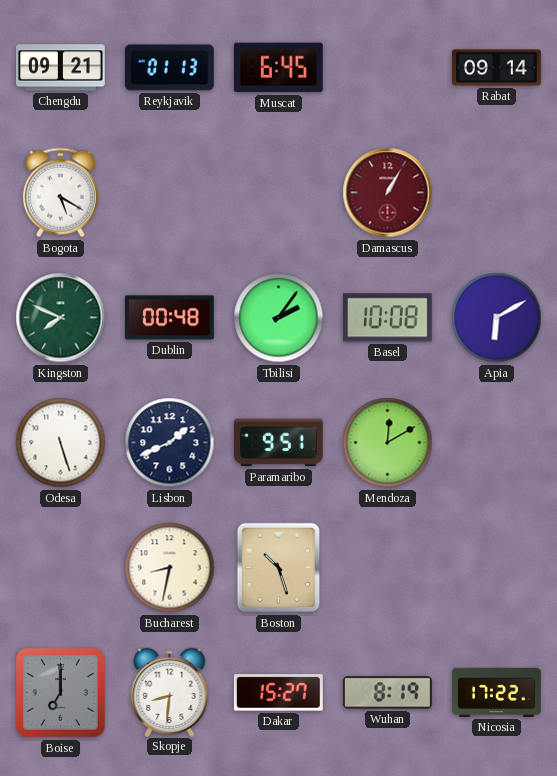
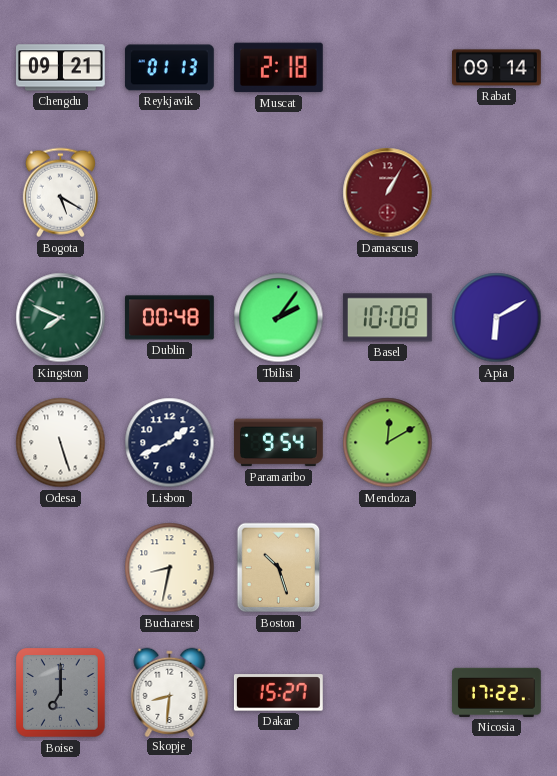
Muscat: 6:45 -> 2:18 (278, 68)
Paramaribo: 9:51 -> 9:54 (278, 443)
Wuhan: 8:19 -> none (387, 693)
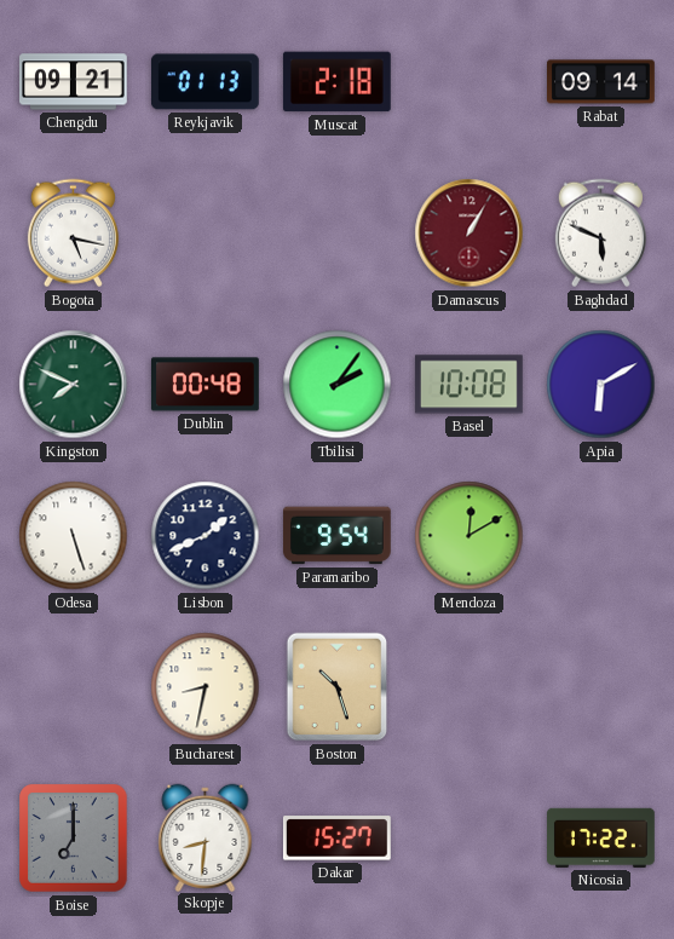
Bogota: 5:20 -> 5:17 (73, 234)
Baghdad: none -> 5:49 (600, 234)
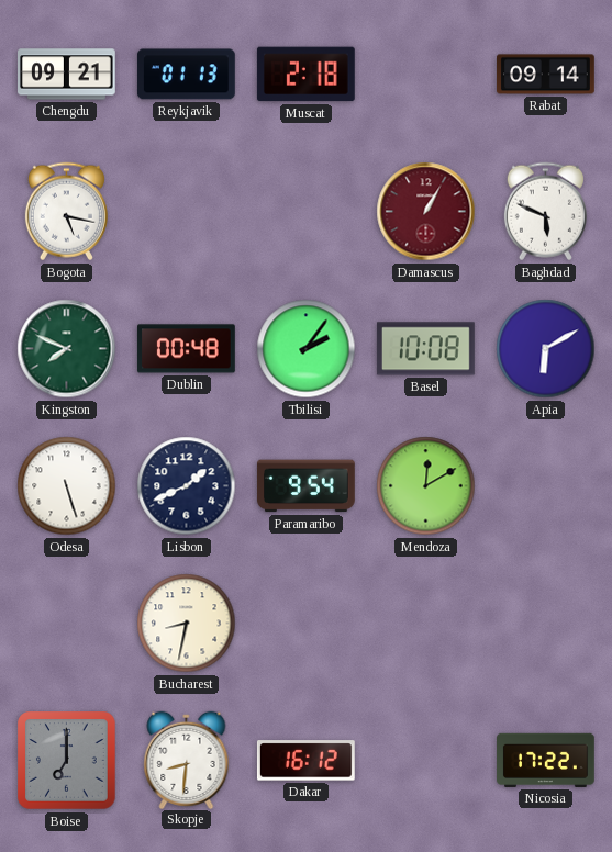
Boston: 10:27 -> none (338, 687)
Dakar: 15:27 -> 16:12 (305, 761)
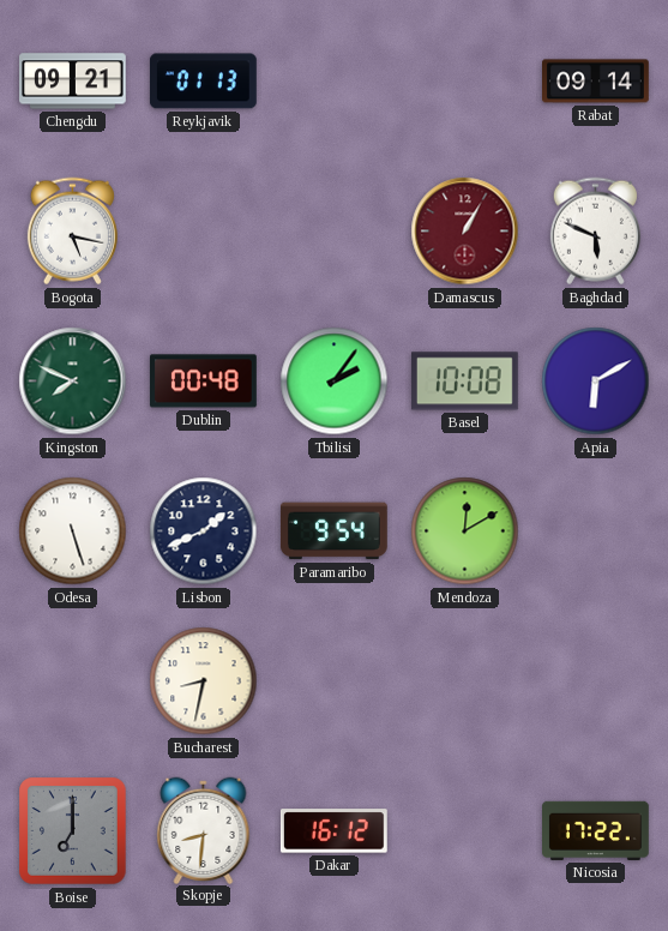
Muscat: 2:18 -> none (305, 75)
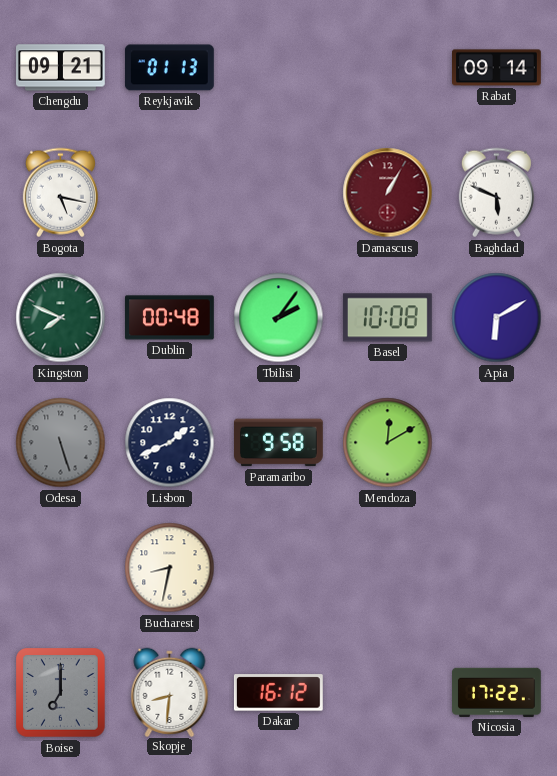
Odesa dial: white -> grey (61, 443)
Paramaribo: 9:54 -> 9:58 (278, 443)
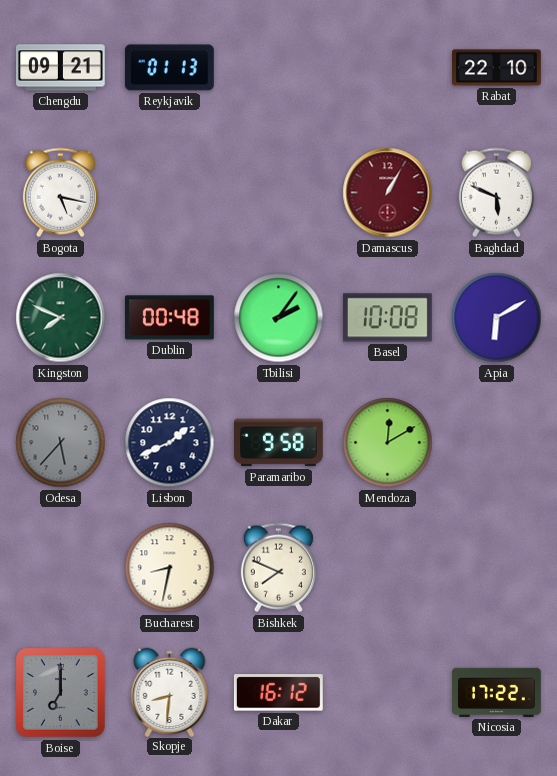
Rabat: 09:14 -> 22:10 (497, 68)
Odesa: 5:27 -> 5:37 (61, 443)
Bishkek: none -> 7:49 (278, 568)
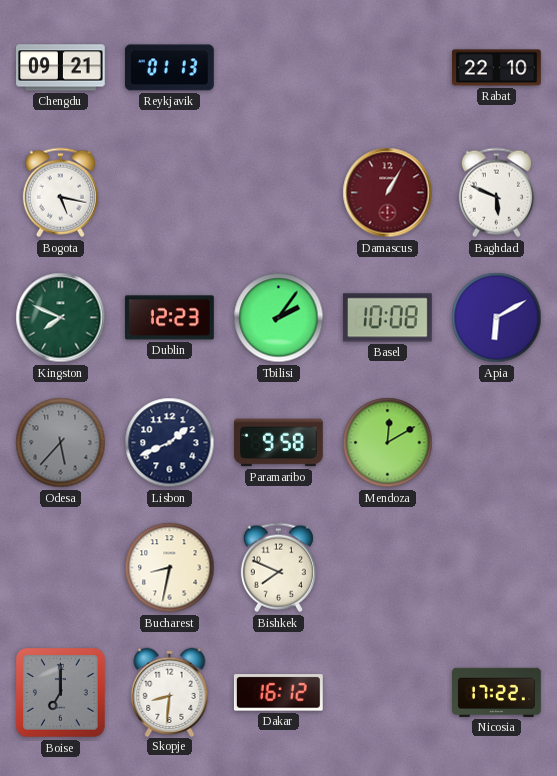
Dublin: 00:48 -> 12:23 (169, 318)
